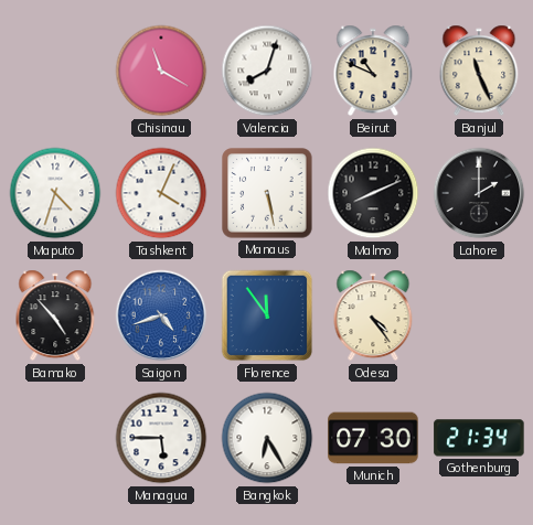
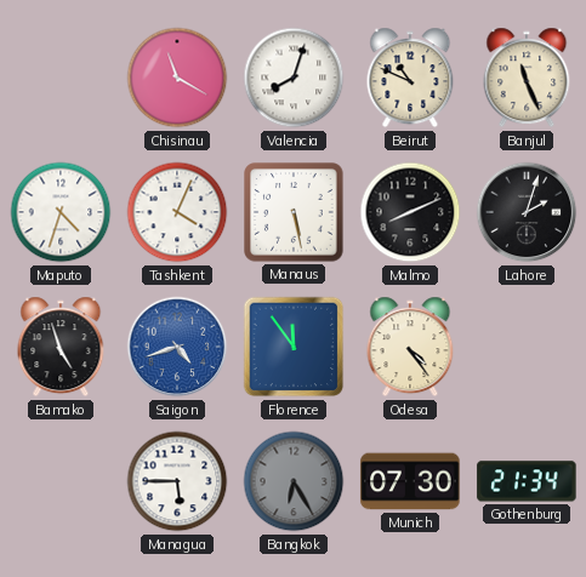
Lahore: 2:00 -> 2:03 (527, 212)
Bamako: 4:53 -> 4:57 (61, 347)
Bangkok dial: white -> grey (294, 481)
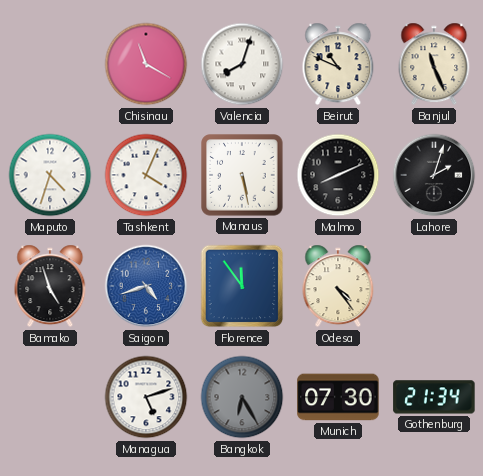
Managua: 5:45 -> 5:12 (146, 397)
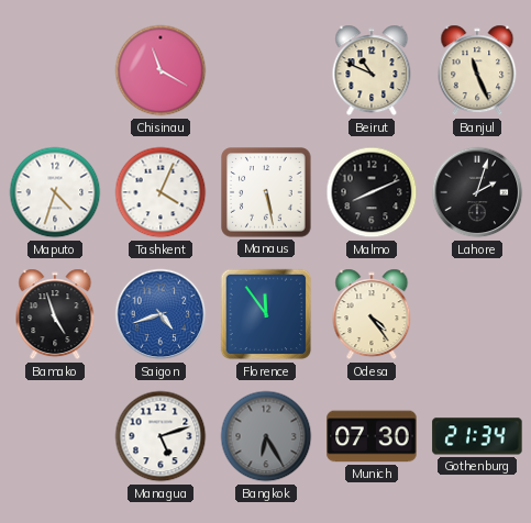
Valencia: 8:03 -> none (242, 64)
